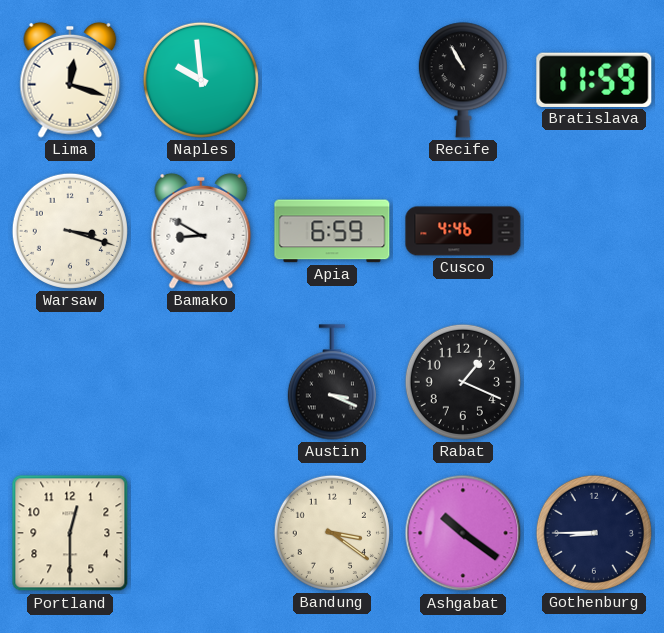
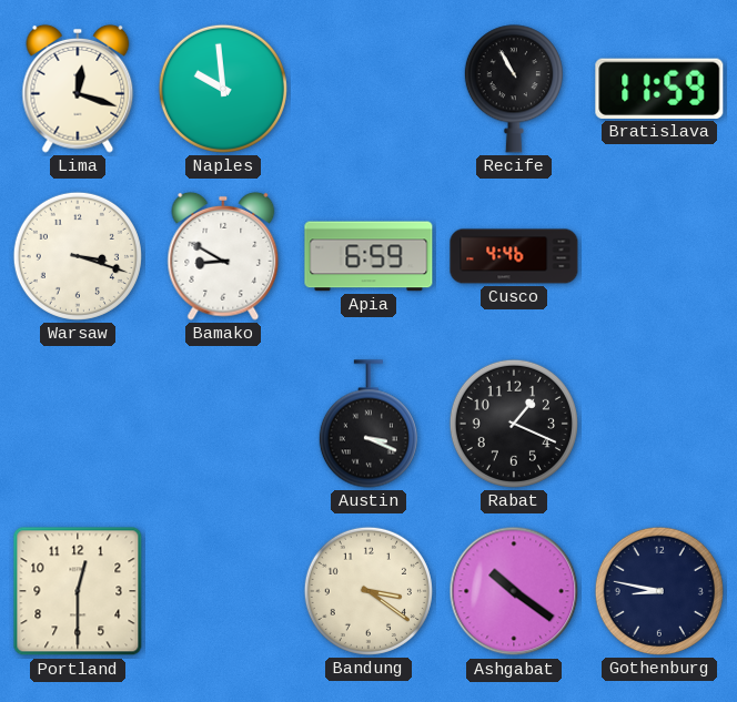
Gothenburg: 8:45 -> 8:47 (659, 591)
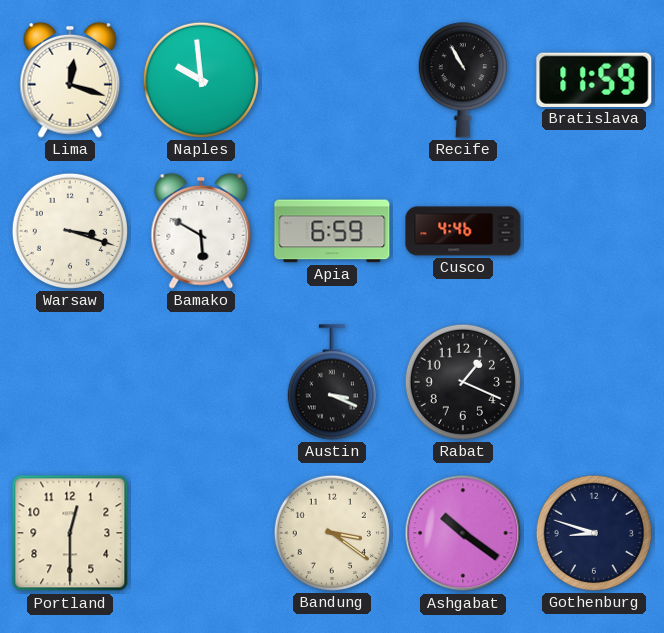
Bamako: 8:50 -> 5:50 (201, 231)
Gothenburg: 8:47 -> 8:48 (594, 533)
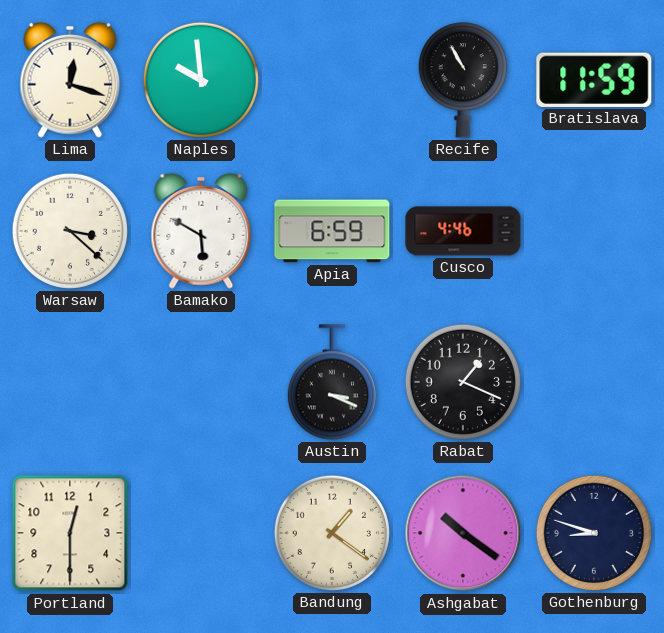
Warsaw: 3:18 -> 3:22 (70, 231)
Bandung: 3:21 -> 1:21 (332, 533)
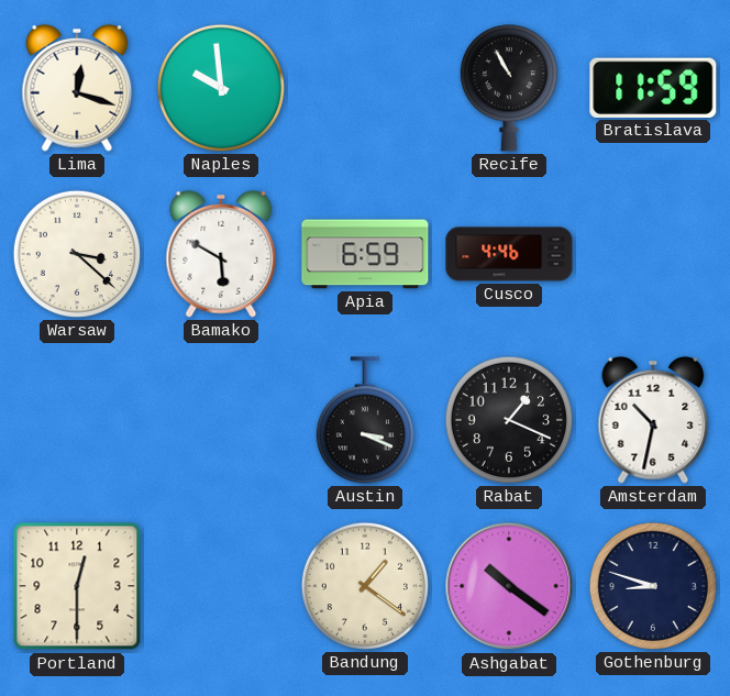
Amsterdam: none -> 10:32 (653, 420)
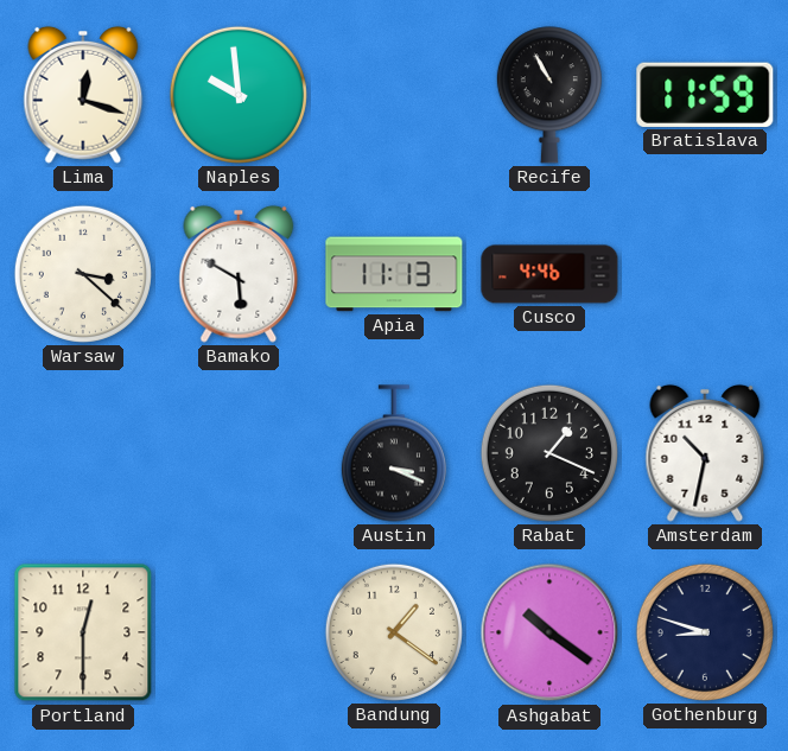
Apia: 6:59 -> 11:13 (394, 274)
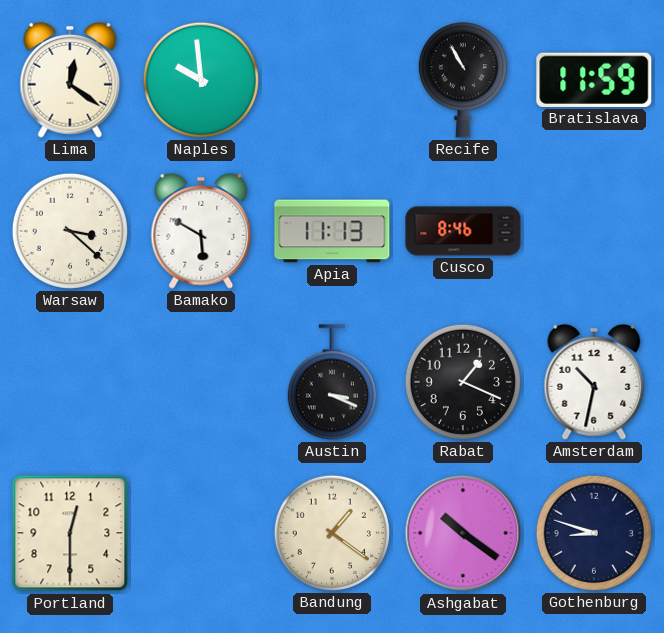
Lima: 12:18 -> 12:21 (70, 80)
Cusco: 4:46 -> 8:46 (463, 231)
